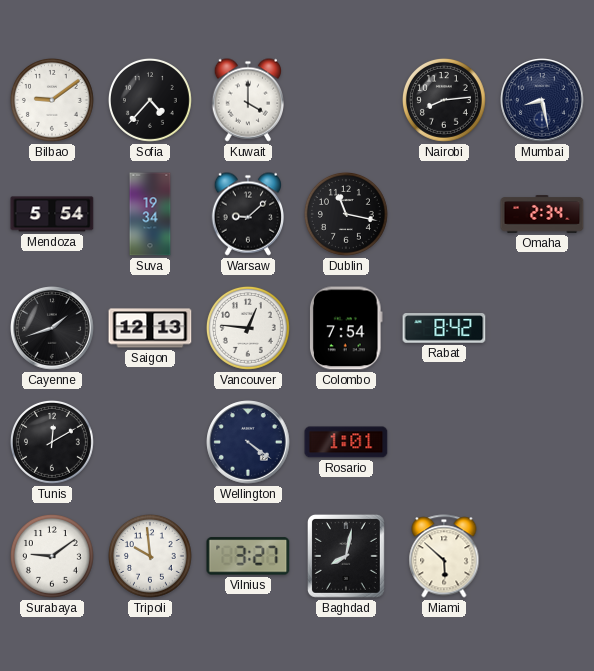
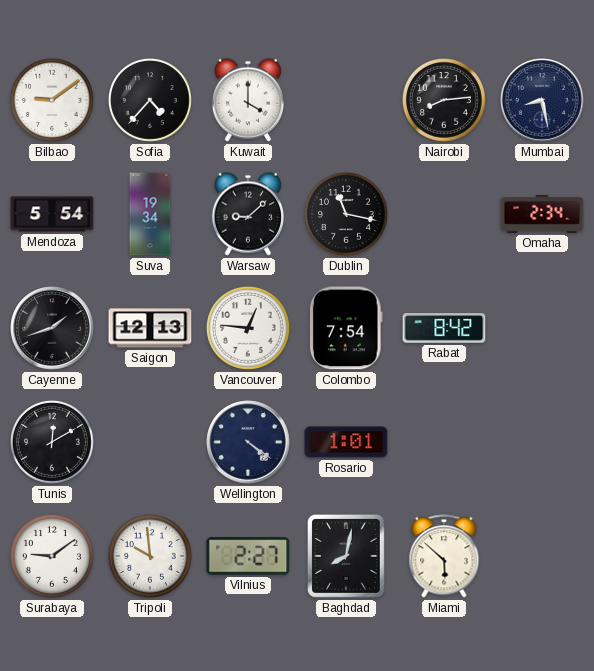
Vilnius: 3:27 -> 2:27 (248, 556)
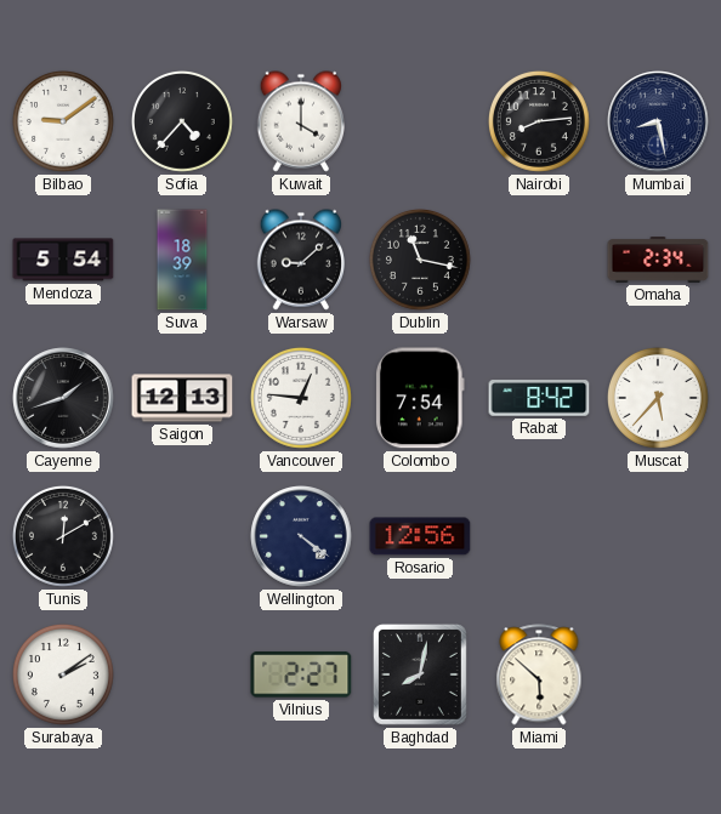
Suva: 19:34 -> 18:39 (182, 260)
Muscat: none -> 5:37 (658, 398)
Rosario: 1:01 -> 12:56 (420, 536)
Surabaya: 9:09 -> 2:09 (63, 674)
Tripoli: 9:59 -> none (150, 556)
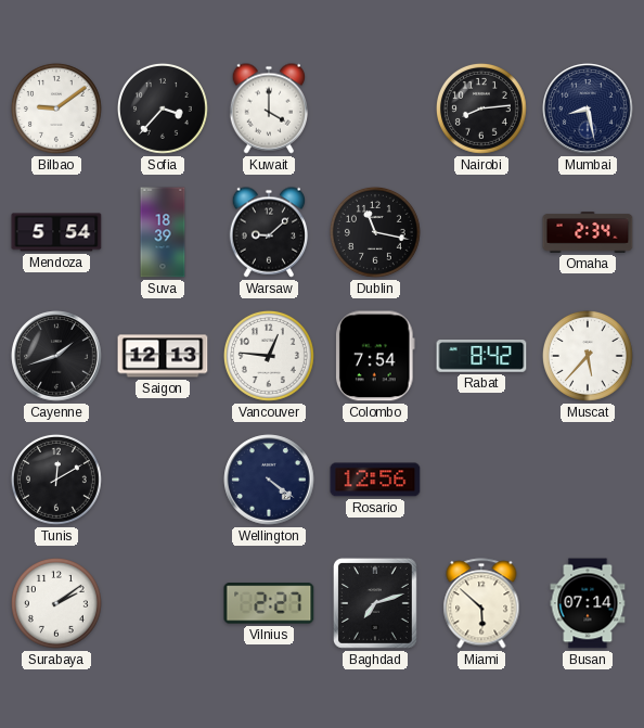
Sofia: 4:37 -> 3:37 (163, 108)
Baghdad: 8:02 -> 7:12 (375, 603)
Busan: none -> 07:14 (588, 603)
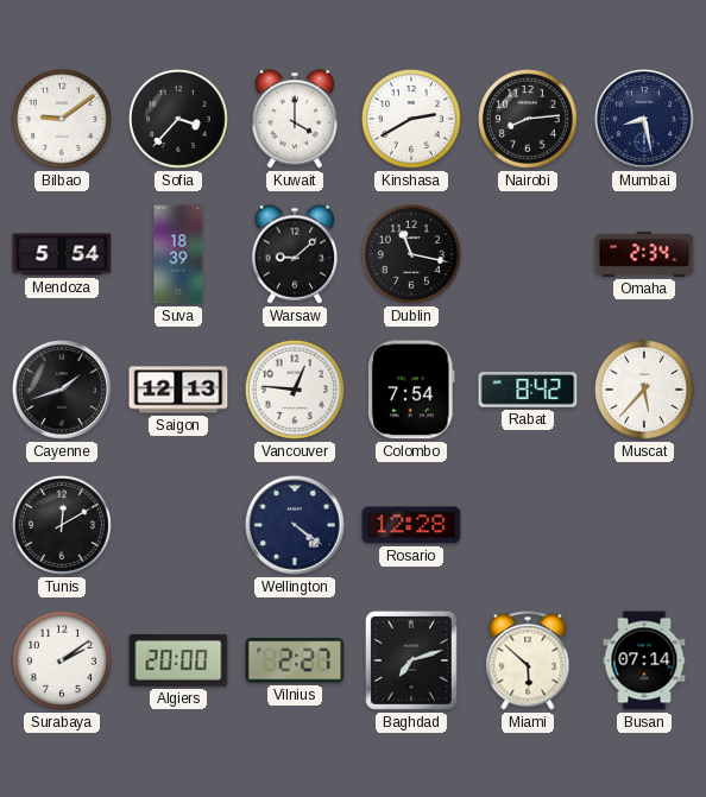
Kinshasa: none -> 2:40 (411, 119)
Rosario: 12:56 -> 12:28 (411, 525)
Algiers: none -> 20:00 (178, 662)
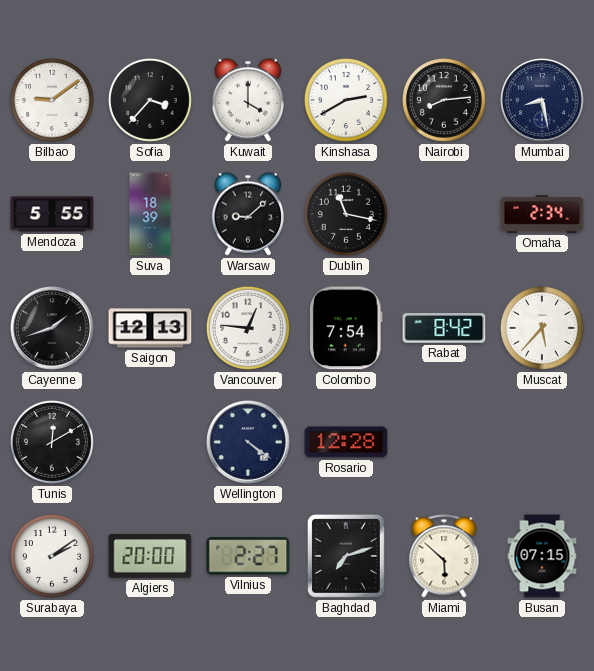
Mendoza: 5:54 -> 5:55 (52, 214)
Busan: 07:14 -> 07:15 (542, 556)
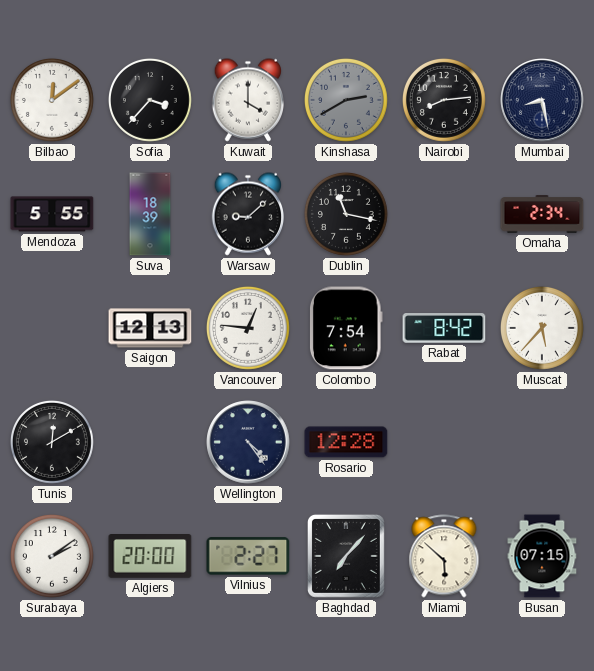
Bilbao: 9:09 -> 12:09 (52, 100)
Kinshasa dial: white -> grey (346, 100)
Cayenne: 1:42 -> none (52, 328)
Wellington: 4:21 -> 4:24 (248, 442)
Baghdad: 7:12 -> 7:07 (346, 556)
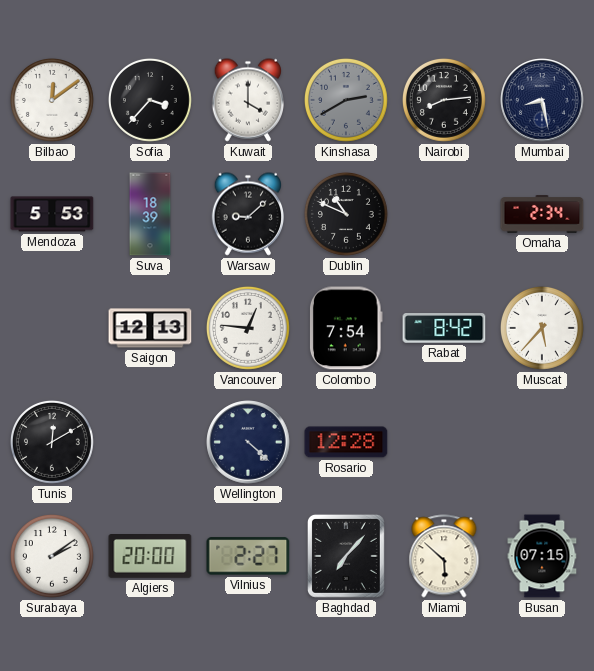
Mendoza: 5:55 -> 5:53 (52, 214)
Dublin: 11:17 -> 10:49 (346, 214)
Wellington: 4:24 -> 4:22 (248, 442)
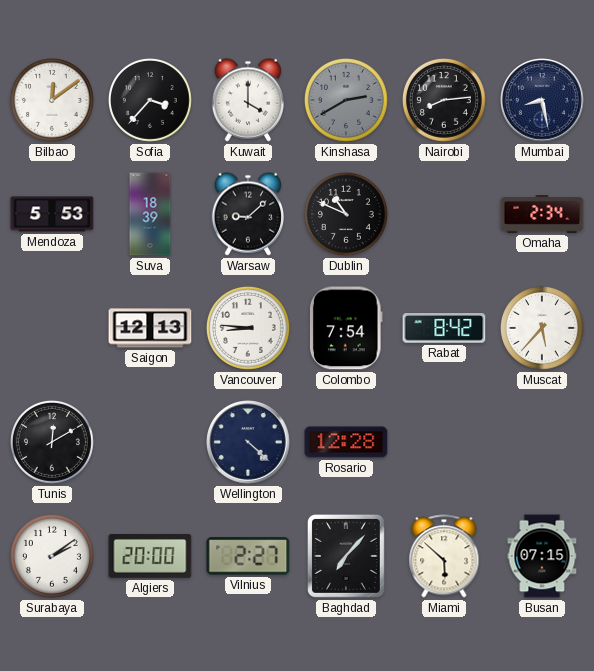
Vancouver: 12:46 -> 8:46 (248, 328)
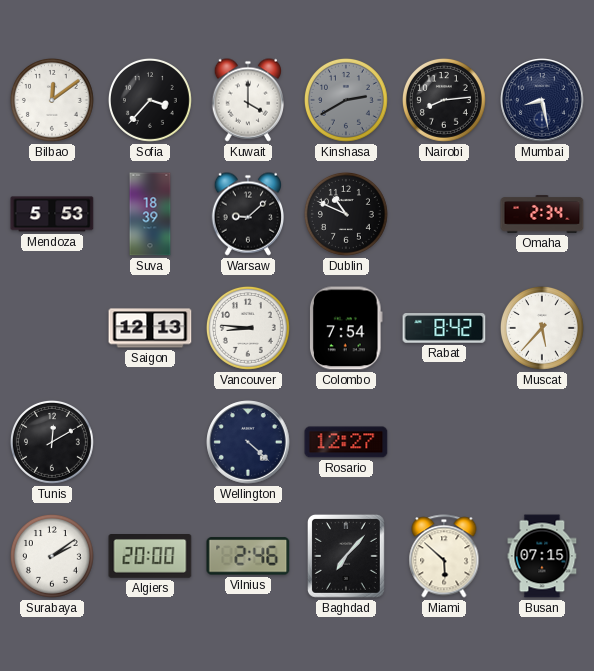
Rosario: 12:28 -> 12:27 (346, 442)
Vilnius: 2:27 -> 2:46 (248, 556)
